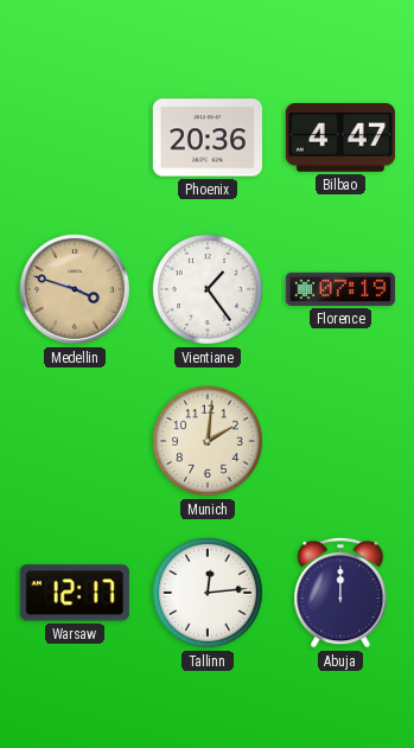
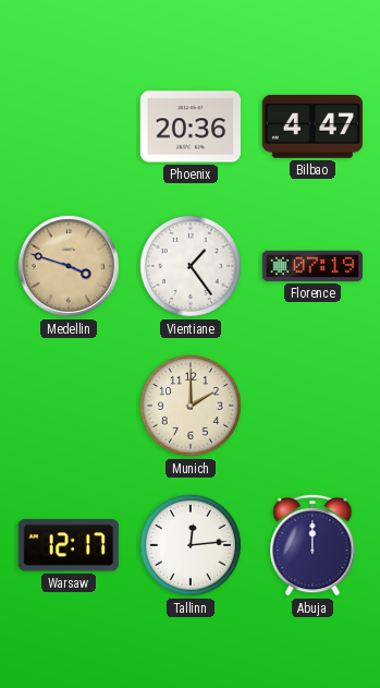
Munich: 2:01 -> 2:00 (191, 406)
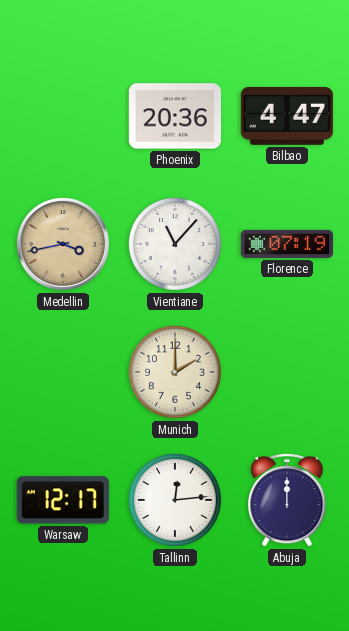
Medellin: 3:48 -> 3:43 (63, 244)
Vientiane: 1:24 -> 11:07 (175, 244)
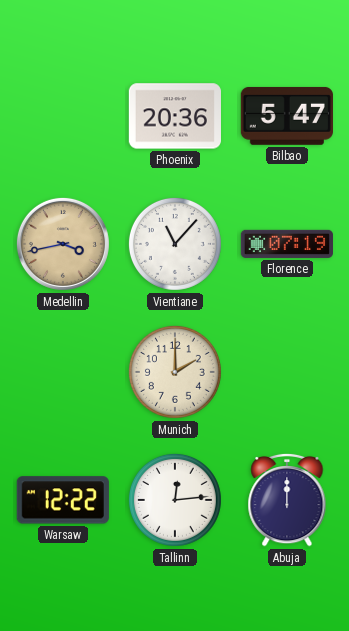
Bilbao: 4:47 -> 5:47 (287, 116)
Warsaw: 12:17 -> 12:22 (63, 500)
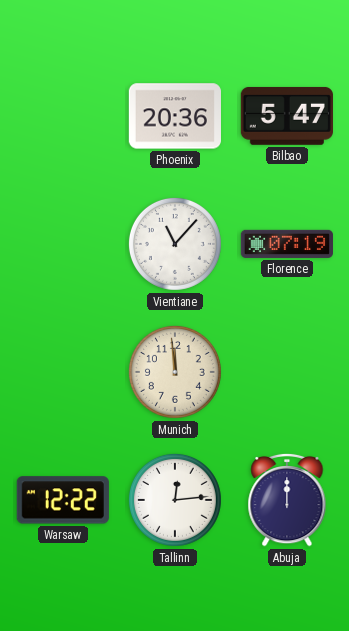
Medellin: 3:43 -> none (63, 244)
Munich: 2:00 -> 11:59 (175, 372)
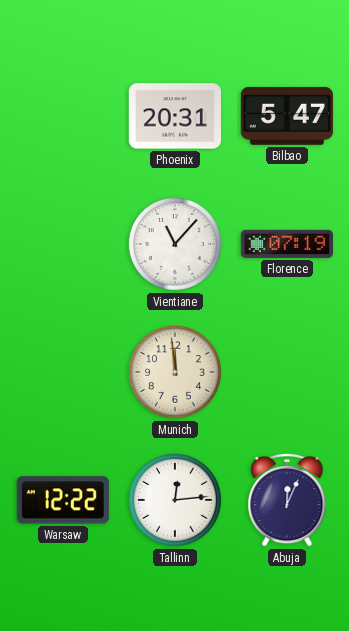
Phoenix: 20:36 -> 20:31 (175, 116)
Abuja: 12:00 -> 12:04 (287, 500)
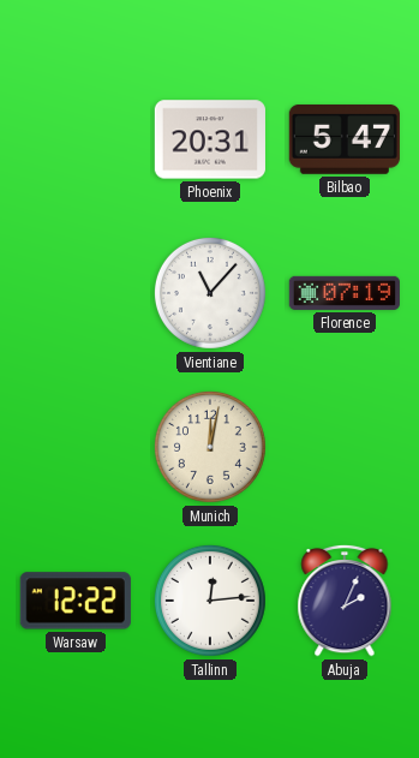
Munich: 11:59 -> 12:02 (210, 447)
Abuja: 12:04 -> 2:04 (345, 601)
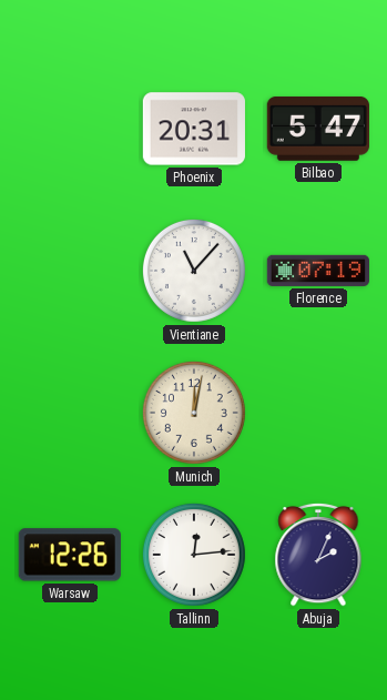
Warsaw: 12:22 -> 12:26 (70, 555)
